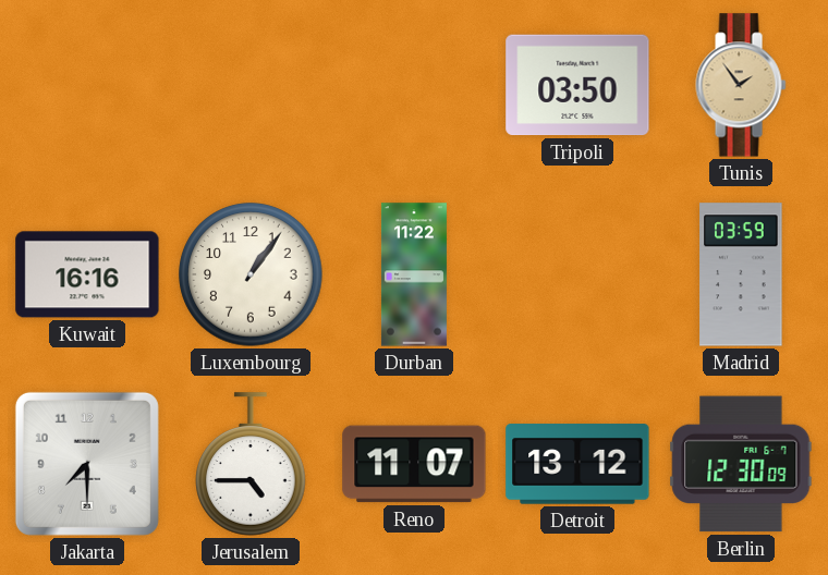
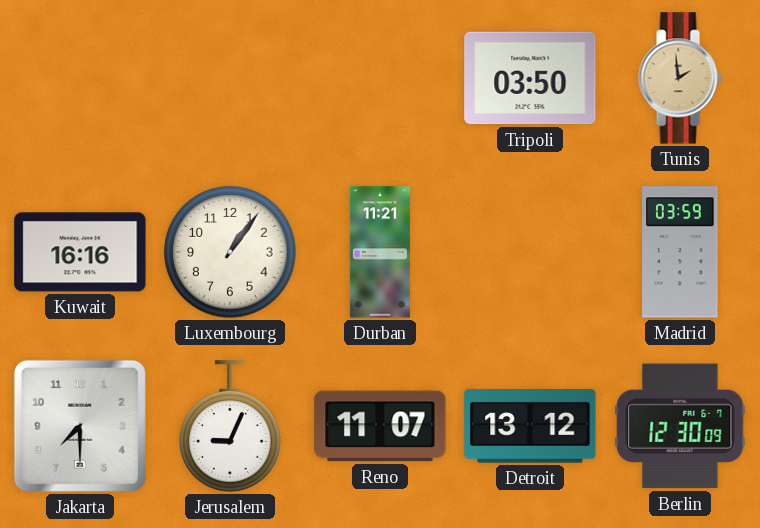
Tunis: 1:54 -> 1:59 (680, 78)
Durban: 11:22 -> 11:21 (380, 252)
Jerusalem: 4:45 -> 9:04 (230, 426)
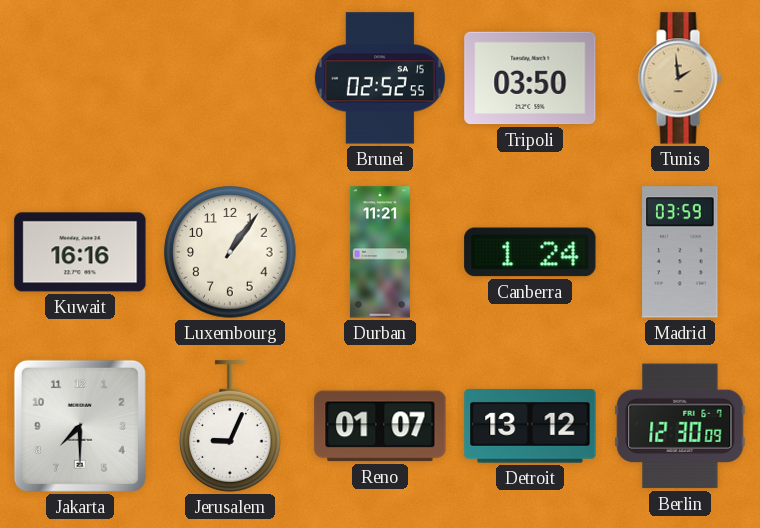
Brunei: none -> 02:52 (380, 78)
Canberra: none -> 1:24 (530, 252)
Reno: 11:07 -> 01:07 (380, 426)
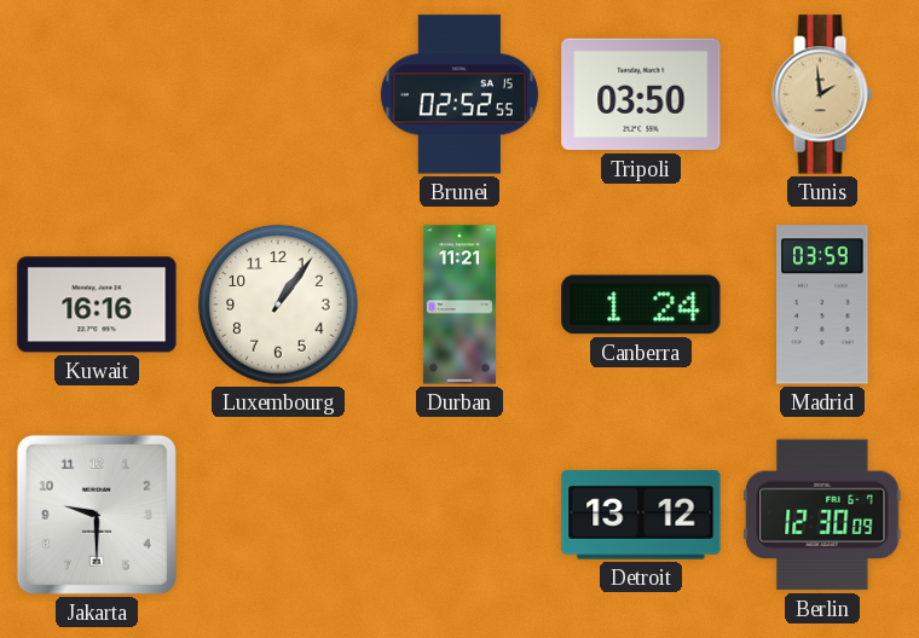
Jakarta: 7:30 -> 9:30 (97, 515)
Jerusalem: 9:04 -> none (230, 426)
Reno: 01:07 -> none (380, 426)
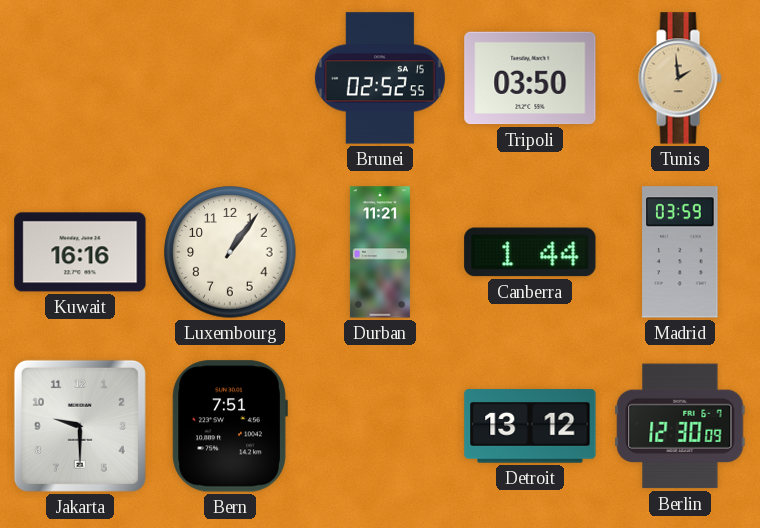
Canberra: 1:24 -> 1:44 (530, 252)
Bern: none -> 7:51 (230, 426)
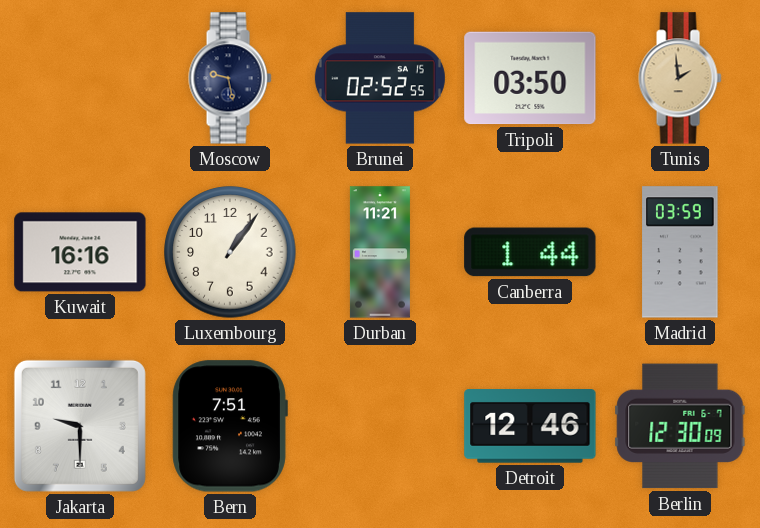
Moscow: none -> 9:28 (230, 78)
Detroit: 13:12 -> 12:46 (530, 426)
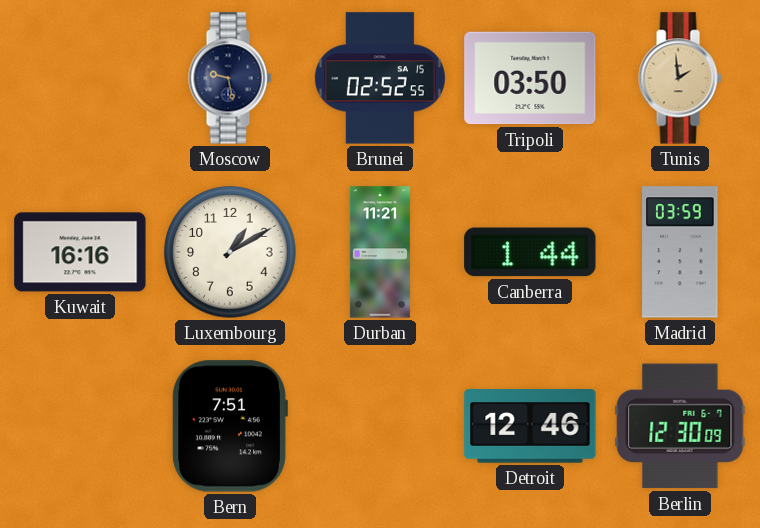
Luxembourg: 1:06 -> 1:10 (230, 252)
Jakarta: 9:30 -> none (80, 426)
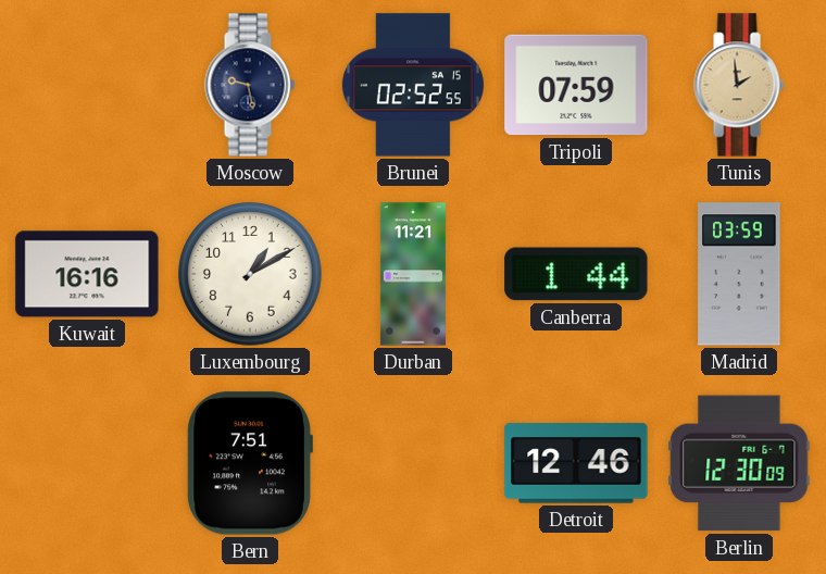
Tripoli: 03:50 -> 07:59 (576, 85)
